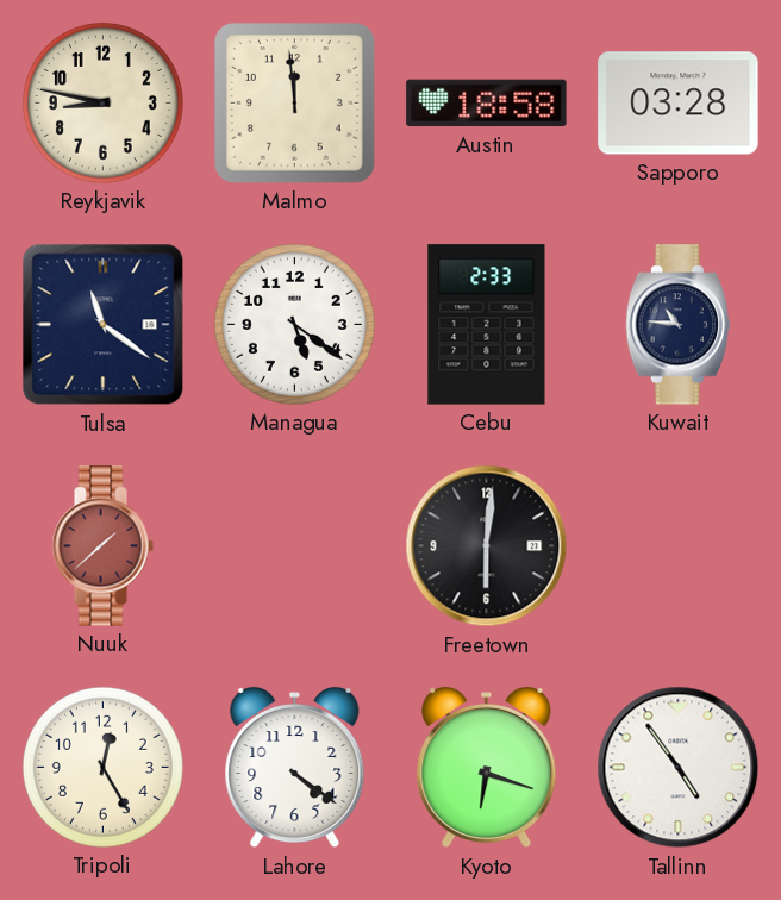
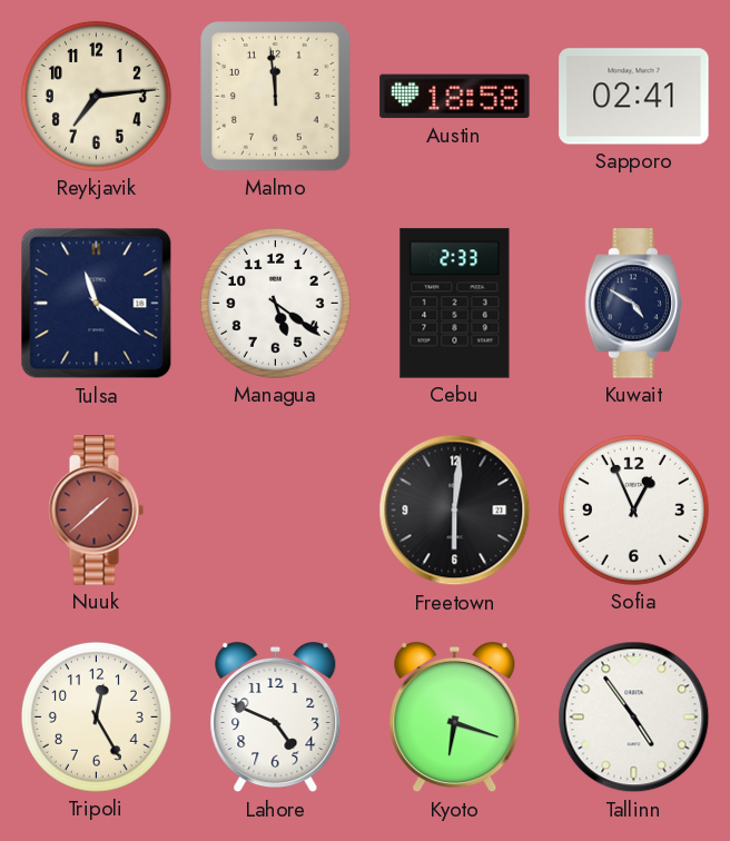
Reykjavik: 8:47 -> 7:14 (96, 96)
Sapporo: 03:28 -> 02:41 (634, 97)
Kuwait: 10:46 -> 4:50 (633, 304)
Sofia: none -> 12:56 (633, 509)
Lahore: 4:21 -> 4:49 (276, 718)
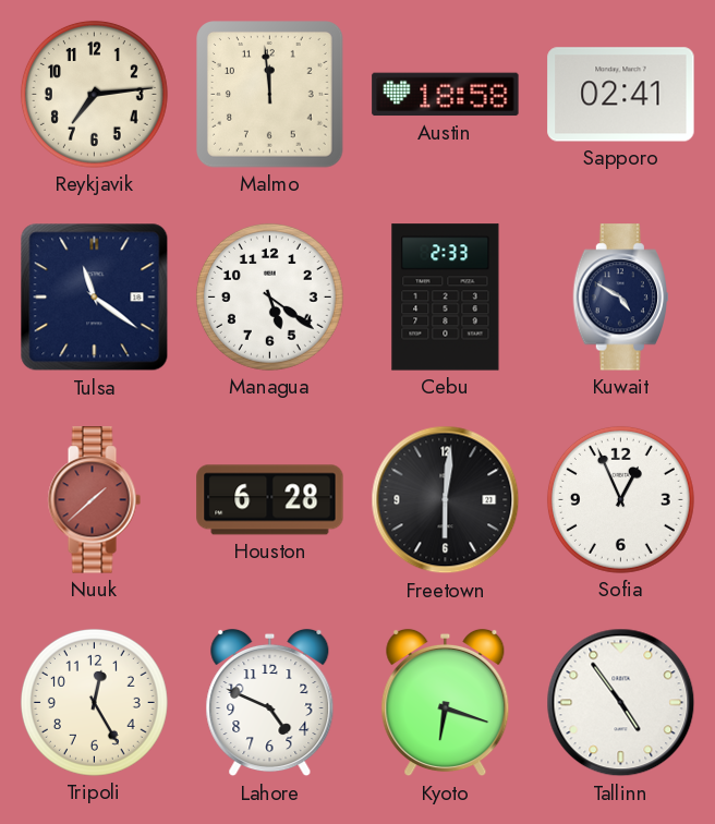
Houston: none -> 6:28 (270, 500)
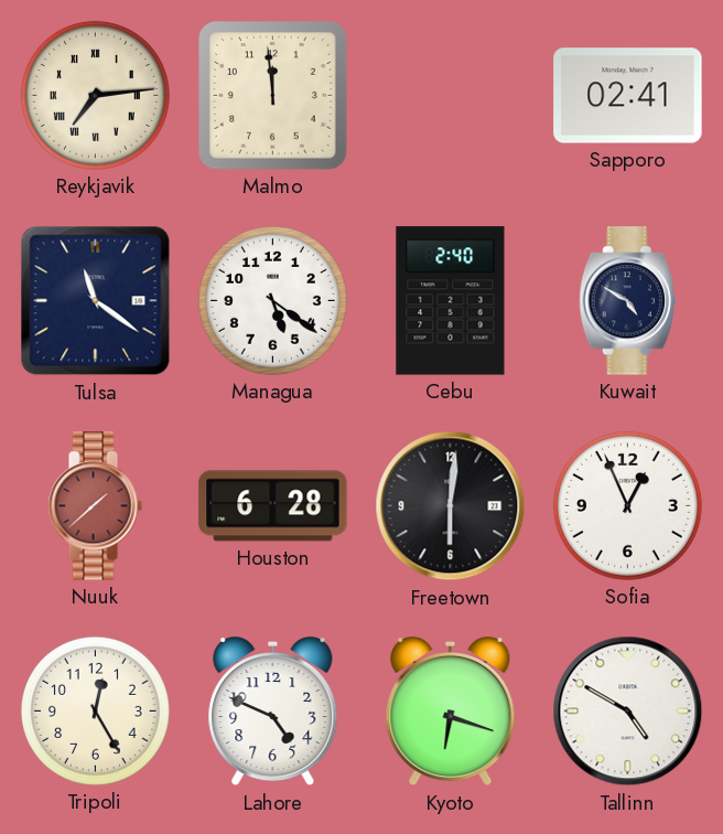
Reykjavik numerals: Arabic -> Roman (95, 95)
Austin: 18:58 -> none (446, 95)
Cebu: 2:33 -> 2:40 (451, 301)
Tallinn: 4:54 -> 4:50 (628, 712)
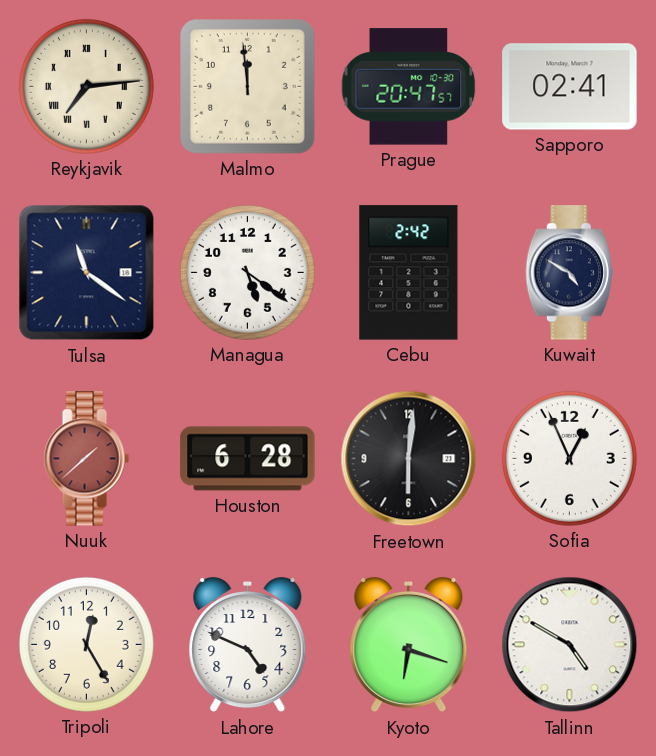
Prague: none -> 20:47 (409, 87)
Cebu: 2:40 -> 2:42 (409, 273)
